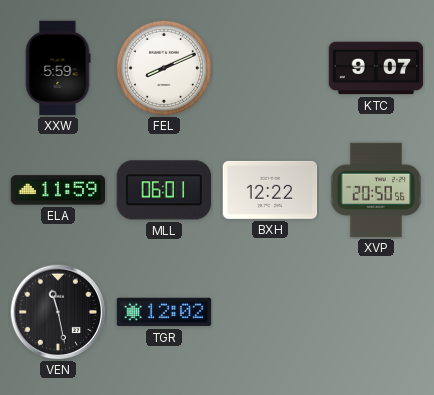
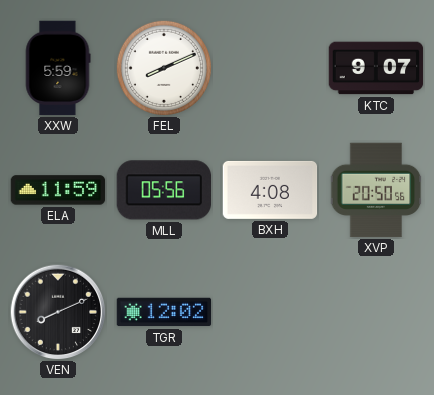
MLL: 06:01 -> 05:56 (163, 190)
BXH: 12:22 -> 4:08 (270, 190)
VEN: 11:28 -> 8:11 (58, 312)
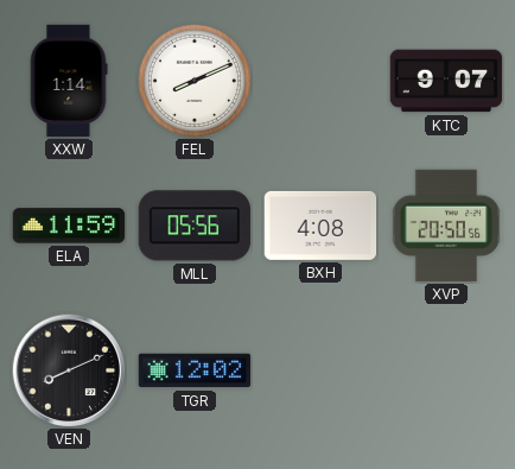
XXW: 5:59 -> 1:14 (69, 81)
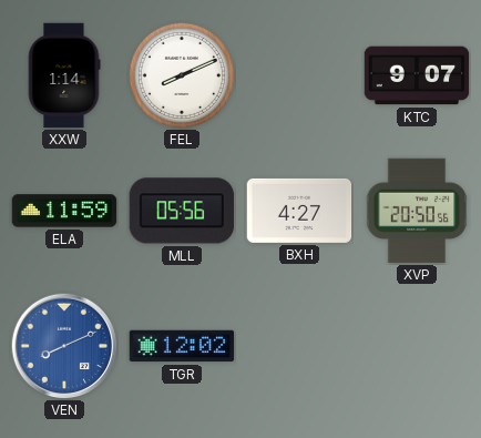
BXH: 4:08 -> 4:27 (299, 211)
VEN dial: black -> blue (64, 346)
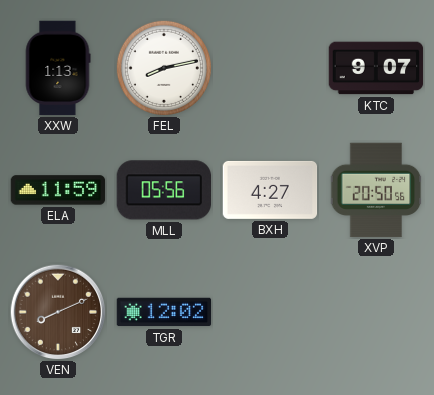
XXW: 1:14 -> 1:13 (58, 68)
FEL: 8:11 -> 8:13 (164, 68)
VEN dial: blue -> brown (58, 312)
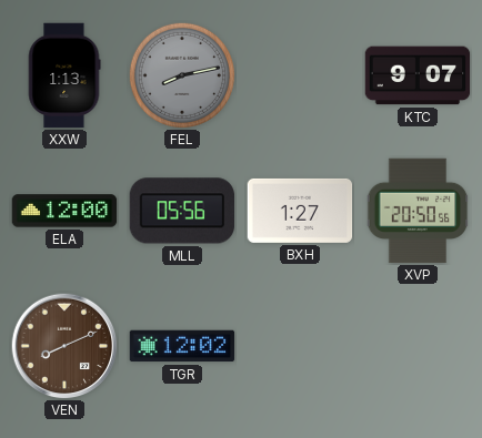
FEL dial: white -> grey (182, 75)
ELA: 11:59 -> 12:00 (64, 211)
BXH: 4:27 -> 1:27 (300, 211)
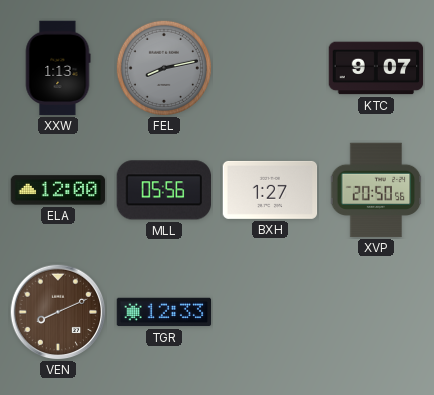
TGR: 12:02 -> 12:33 (164, 312)
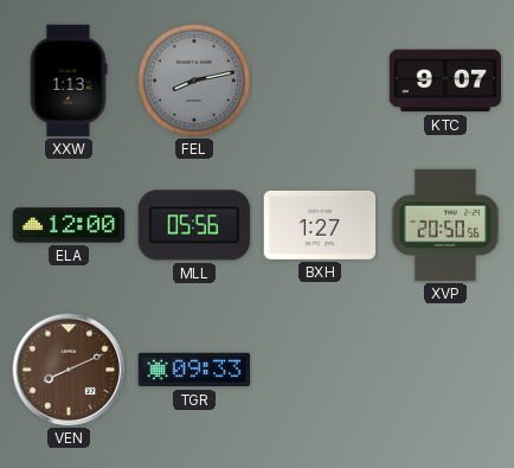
TGR: 12:33 -> 09:33 (194, 370)
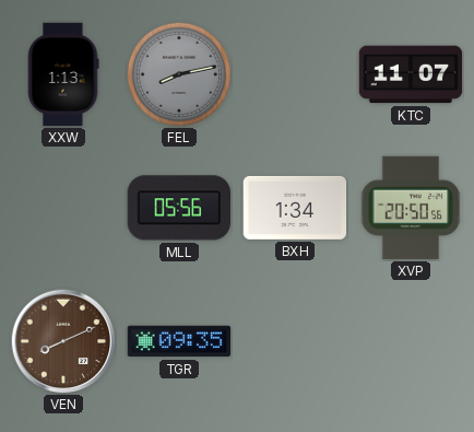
KTC: 9:07 -> 11:07 (411, 74)
ELA: 12:00 -> none (69, 225)
BXH: 1:27 -> 1:34 (295, 208)
TGR: 09:33 -> 09:35 (179, 341)
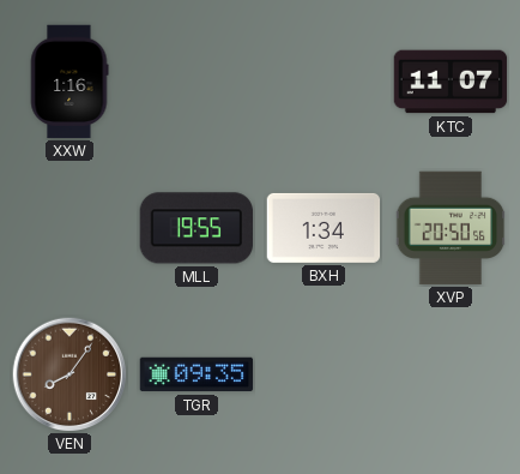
XXW: 1:13 -> 1:16 (69, 82)
FEL: 8:13 -> none (179, 74)
MLL: 05:56 -> 19:55 (195, 228)
VEN: 8:11 -> 8:06 (69, 374)
